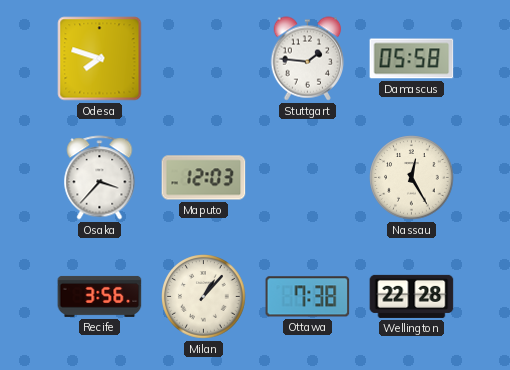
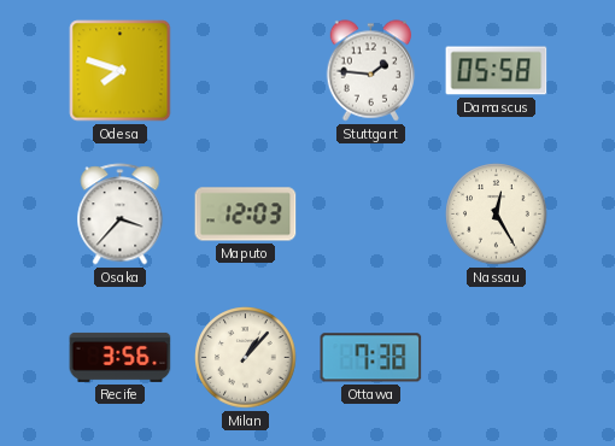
Wellington: 22:28 -> none (412, 296)
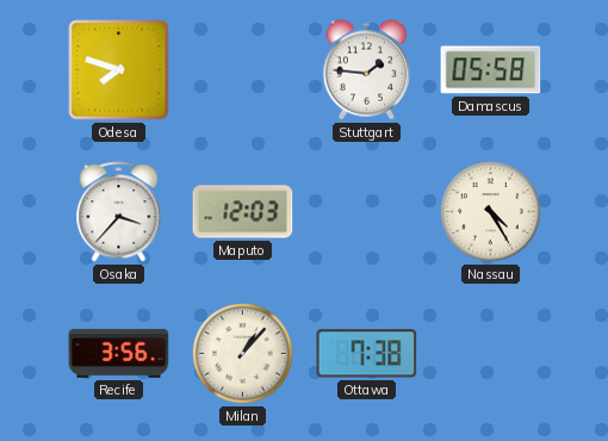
Nassau: 12:25 -> 4:25 (491, 212)
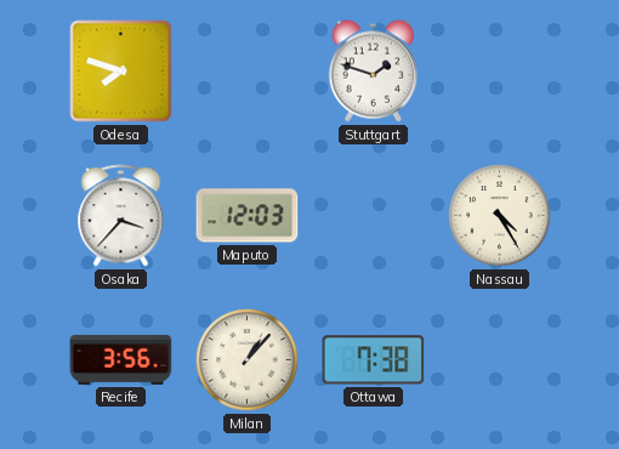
Stuttgart: 1:46 -> 1:48 (374, 72)
Damascus: 05:58 -> none (491, 70)
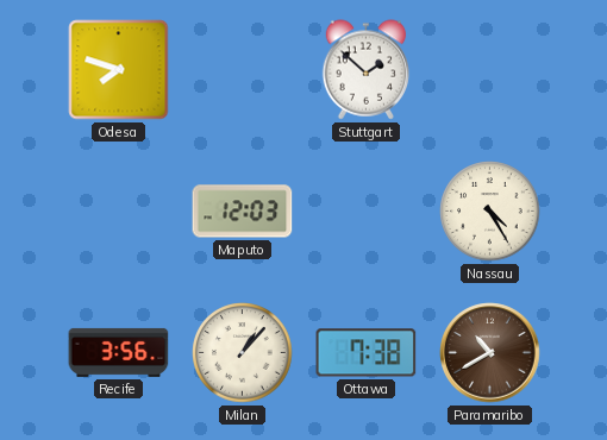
Stuttgart: 1:48 -> 1:52 (367, 70)
Osaka: 3:37 -> none (121, 216)
Paramaribo: none -> 10:40 (490, 353)
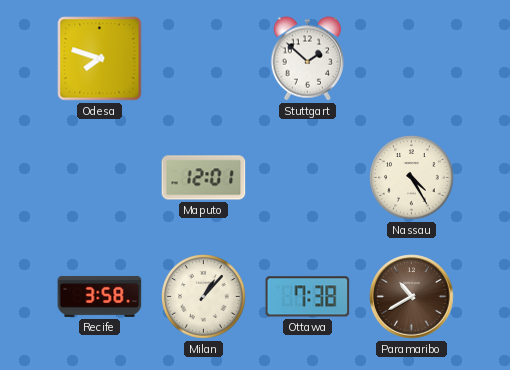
Maputo: 12:03 -> 12:01 (204, 178)
Recife: 3:56 -> 3:58 (100, 296)
